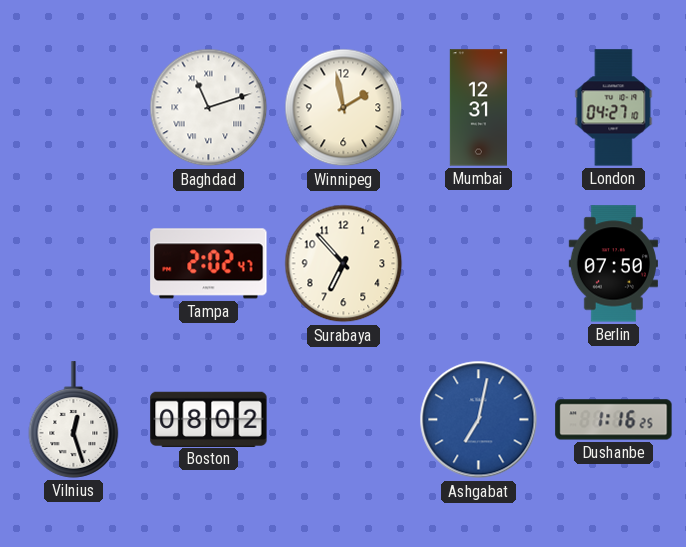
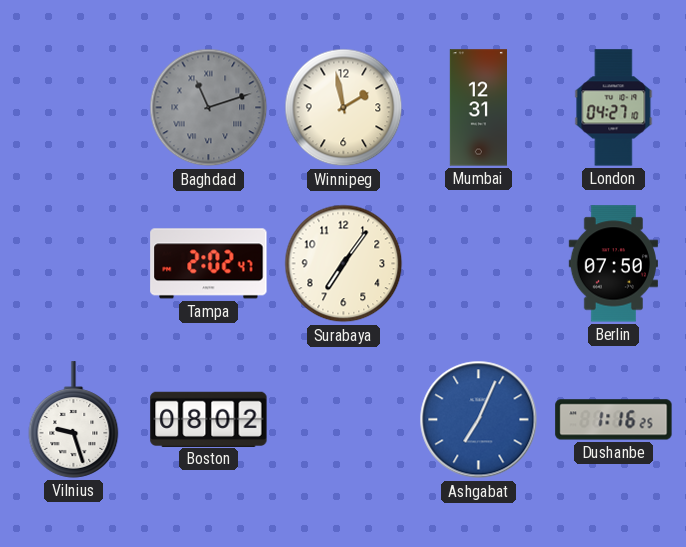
Baghdad dial: white -> grey (209, 108)
Surabaya: 6:53 -> 7:06 (344, 264)
Vilnius: 12:27 -> 9:27 (74, 420)
Ashgabat: 7:02 -> 7:04 (479, 420)
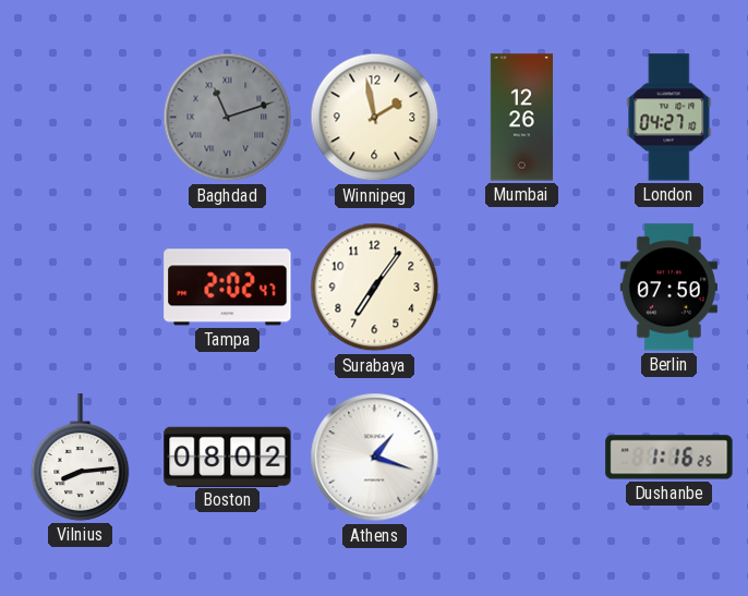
Mumbai: 12:31 -> 12:26 (521, 118)
Vilnius: 9:27 -> 8:14 (81, 458)
Athens: none -> 1:18 (375, 458)
Ashgabat: 7:04 -> none (479, 420)
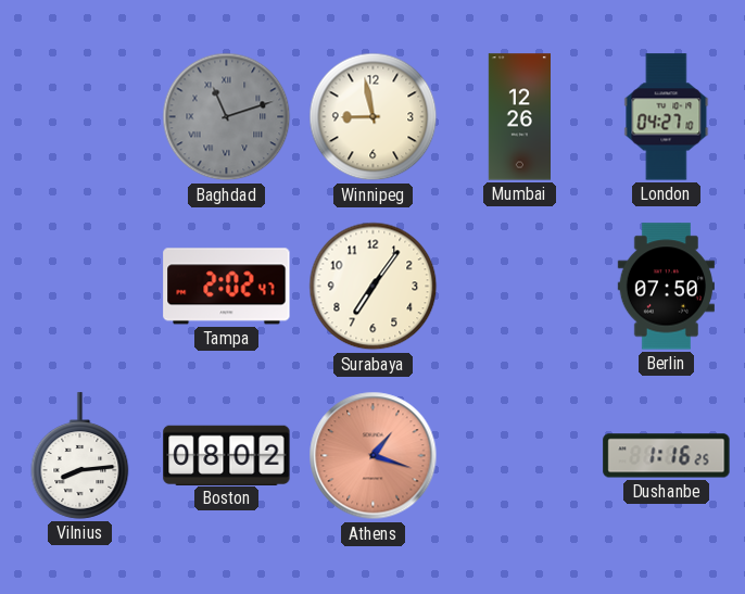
Winnipeg: 1:58 -> 8:58 (374, 117)
Athens dial: white -> salmon (374, 456)
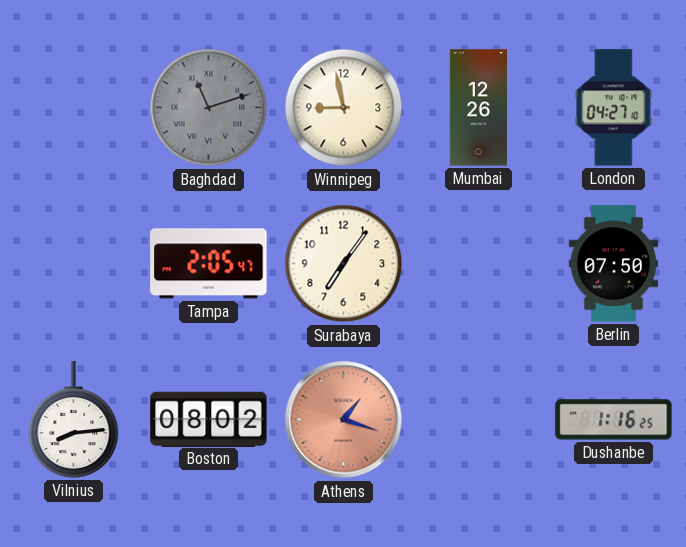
Tampa: 2:02 -> 2:05 (209, 264)
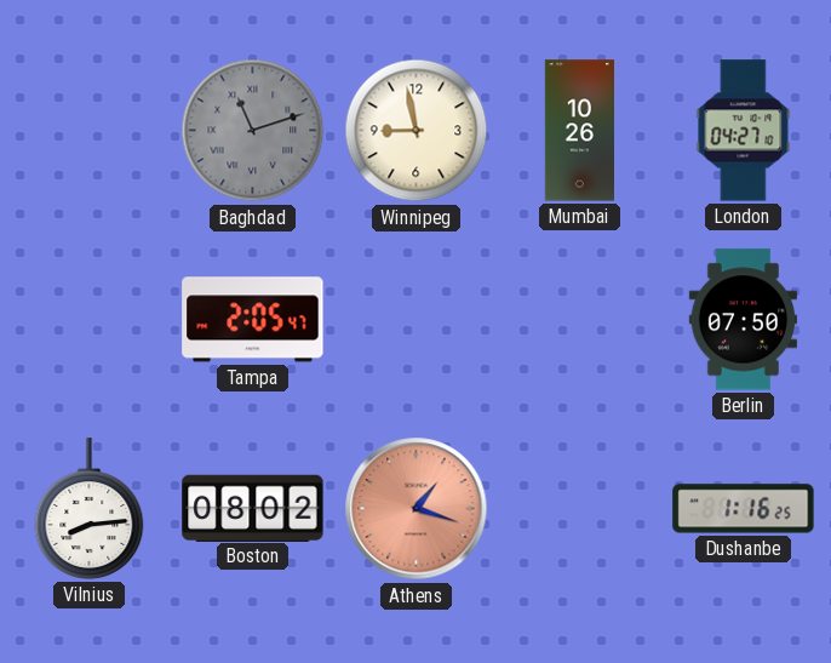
Mumbai: 12:26 -> 10:26 (579, 131)
Surabaya: 7:06 -> none (344, 264)
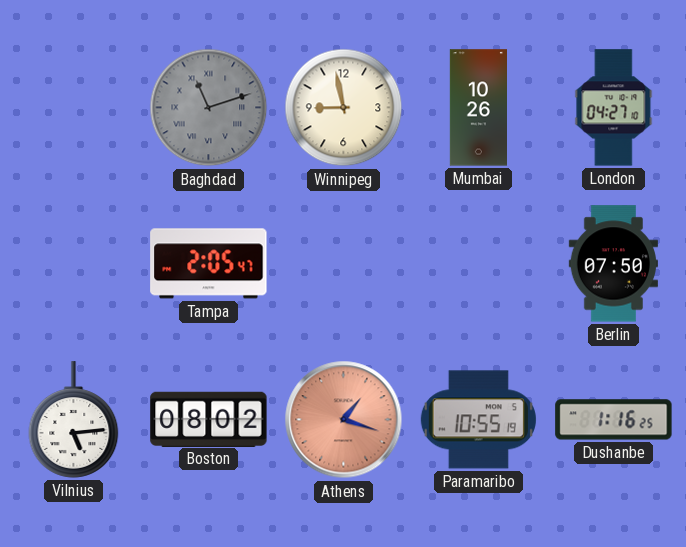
Vilnius: 8:14 -> 5:14 (74, 420)
Paramaribo: none -> 10:55 (478, 420)
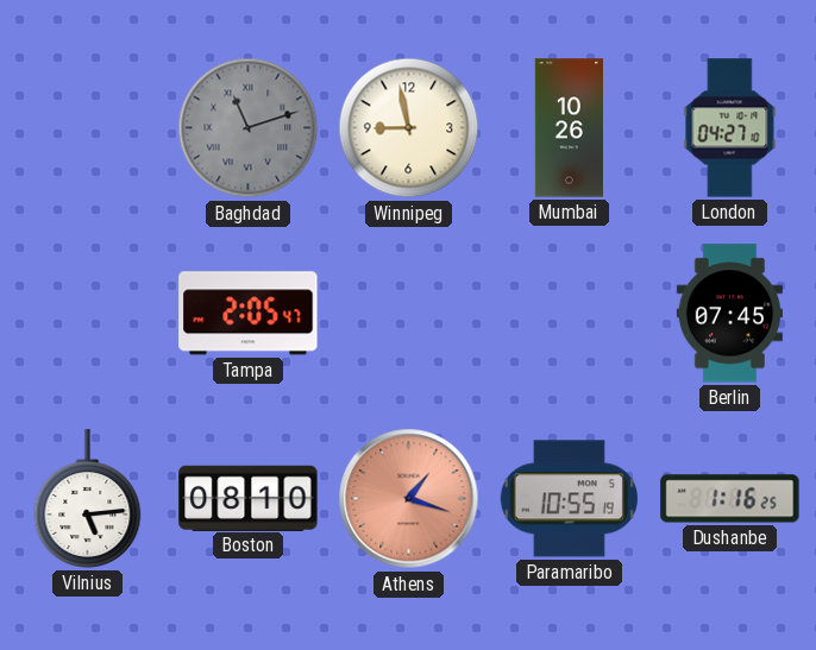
Berlin: 07:50 -> 07:45 (729, 314)
Boston: 08:02 -> 08:10 (249, 498)
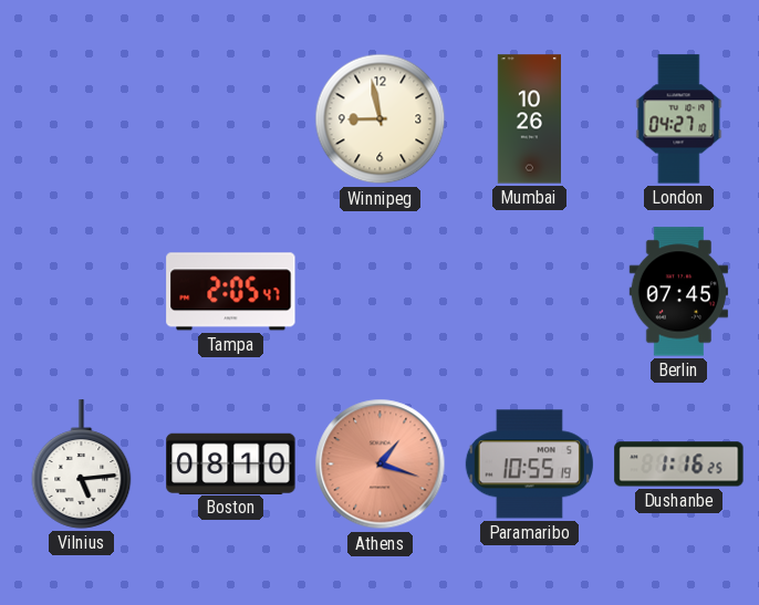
Baghdad: 11:12 -> none (249, 128)
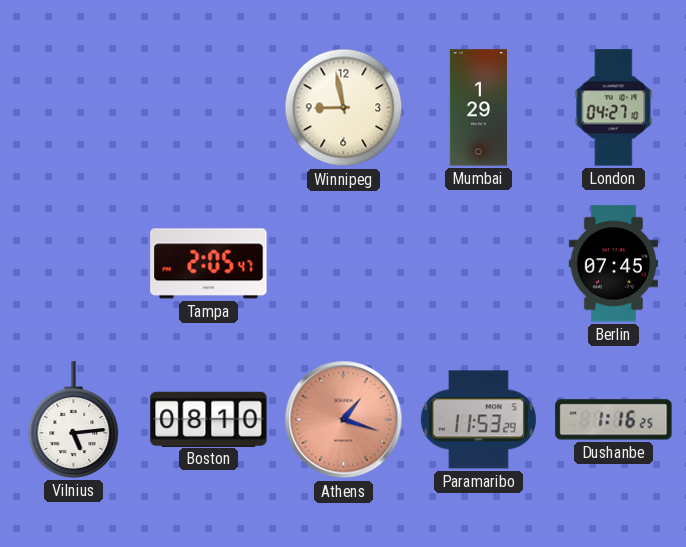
Mumbai: 10:26 -> 1:29 (478, 108)
Paramaribo: 10:55 -> 11:53 (478, 420)
